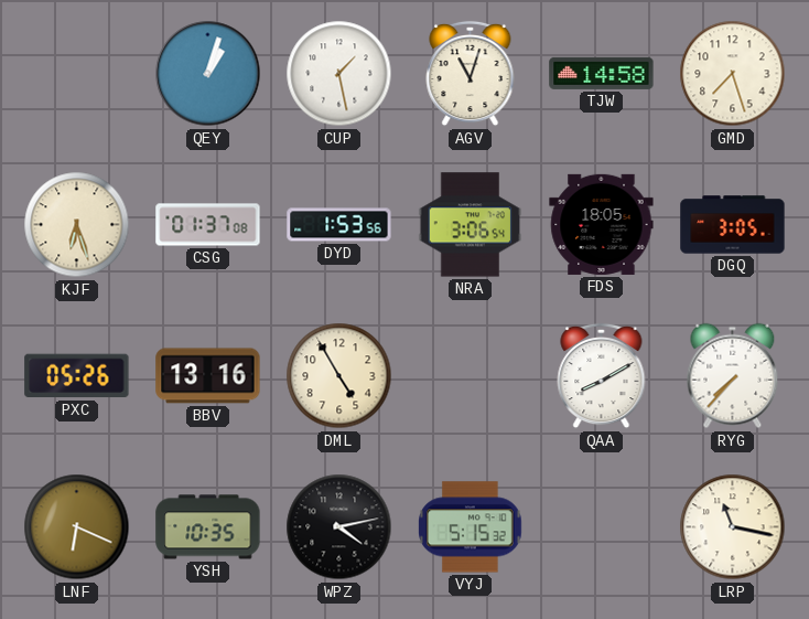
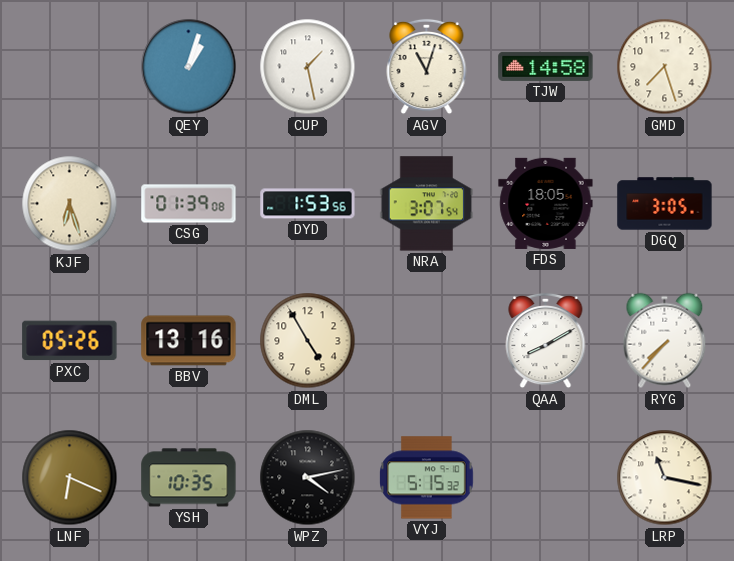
CSG: 01:37 -> 01:39 (189, 204)
NRA: 3:06 -> 3:07 (427, 204)
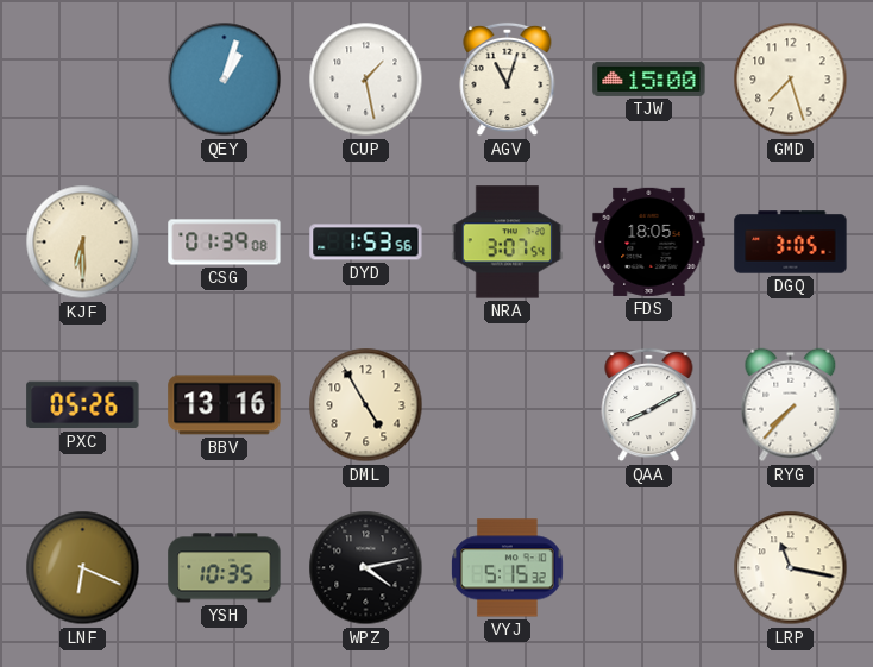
TJW: 14:58 -> 15:00 (649, 78)
KJF: 6:27 -> 6:30 (83, 243)
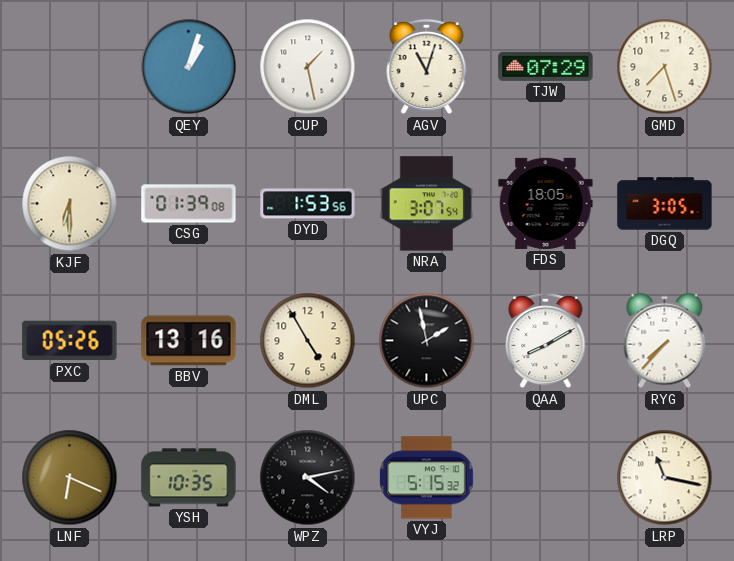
TJW: 15:00 -> 07:29 (546, 66)
UPC: none -> 1:58 (427, 341)
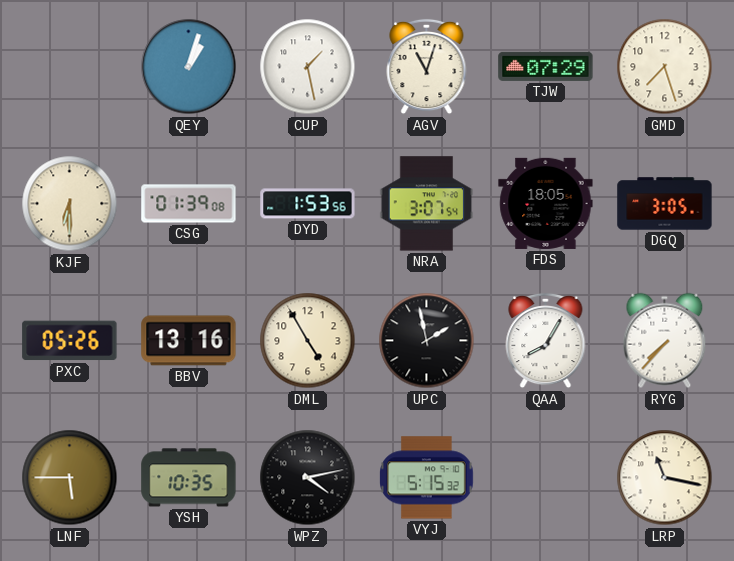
QAA: 8:10 -> 8:05 (546, 341)
LNF: 6:19 -> 5:45 (70, 478)
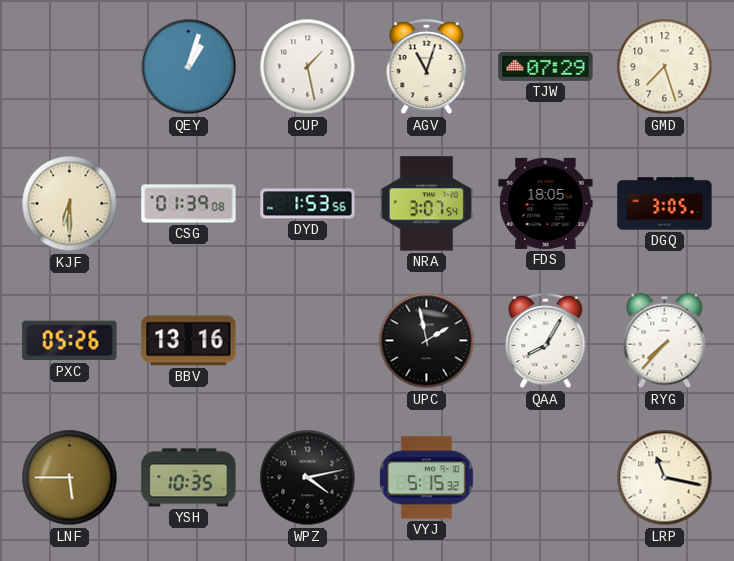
DML: 4:55 -> none (308, 341)
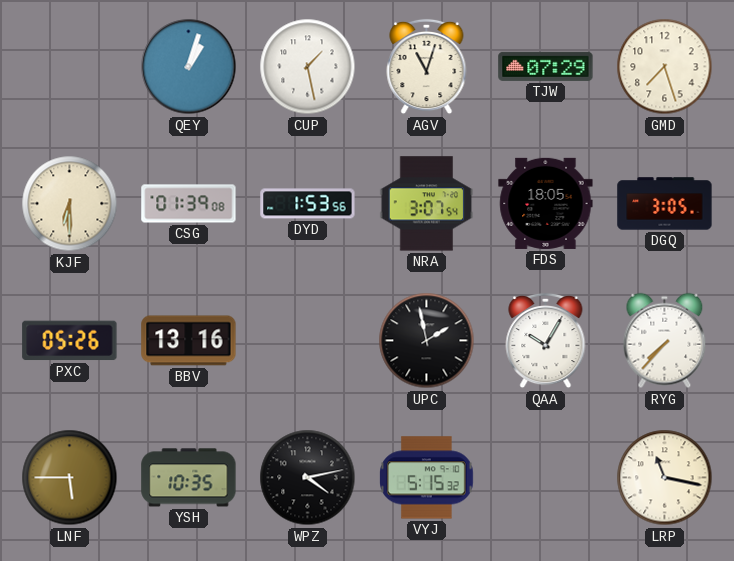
QAA: 8:05 -> 10:05 (546, 341)
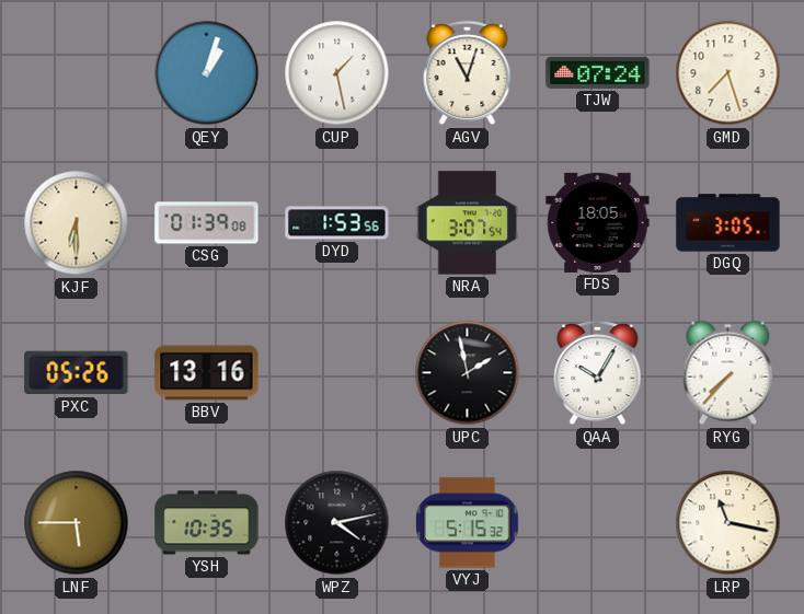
TJW: 07:29 -> 07:24 (598, 72)
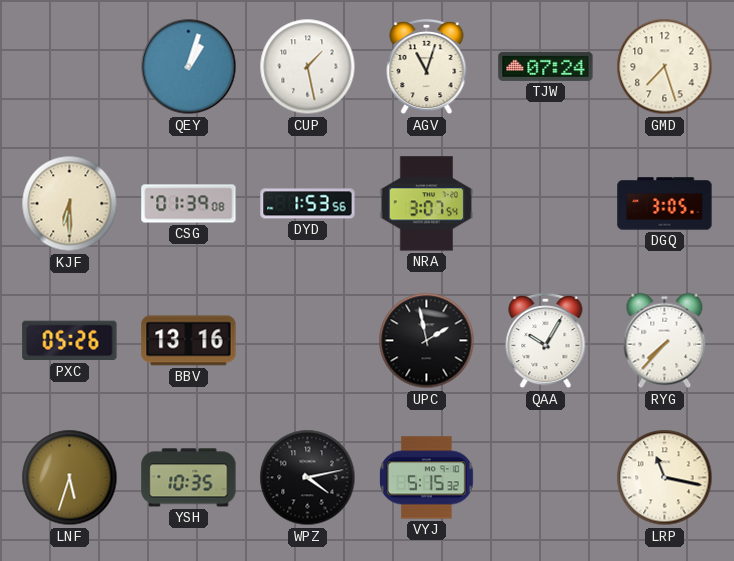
FDS: 18:05 -> none (598, 222)
LNF: 5:45 -> 5:33 (70, 478)
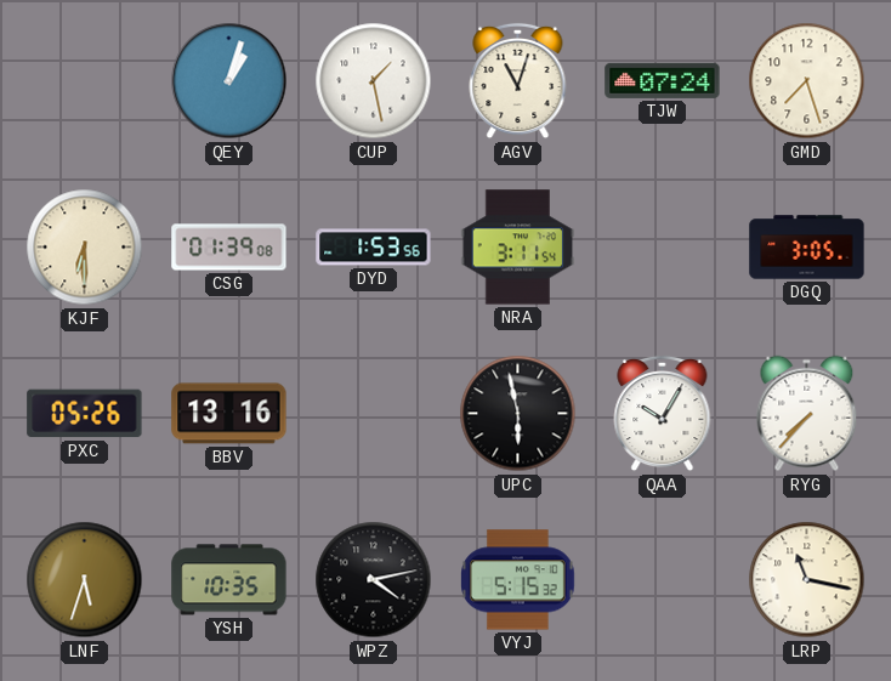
NRA: 3:07 -> 3:11 (518, 248)
UPC: 1:58 -> 5:58 (518, 414)
